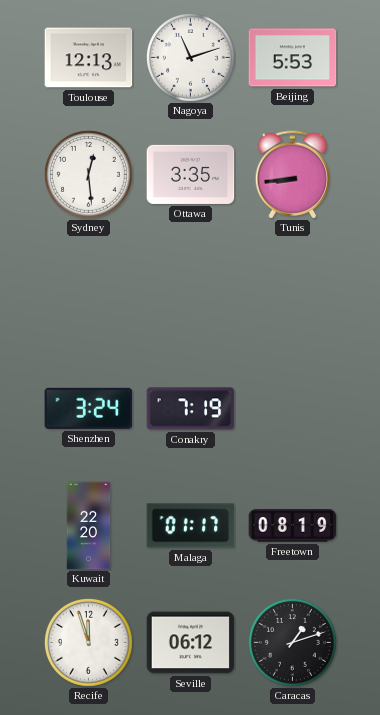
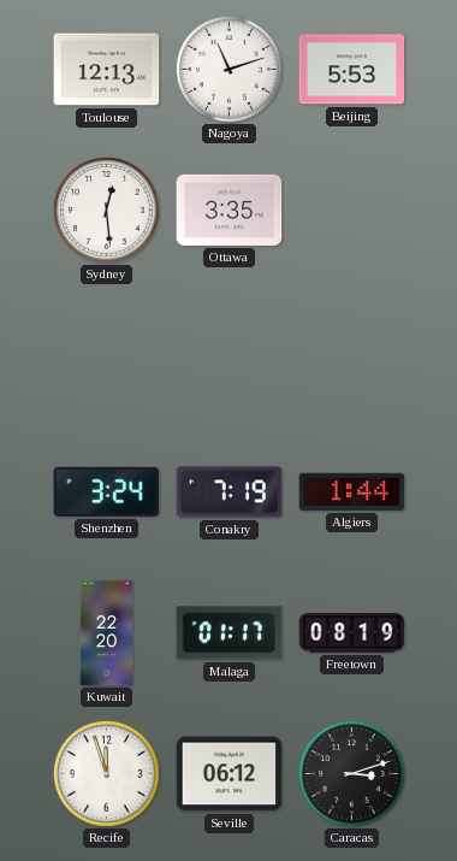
Tunis: 8:44 -> none (292, 175)
Algiers: none -> 1:44 (352, 491)
Caracas: 1:12 -> 3:12 (351, 773)
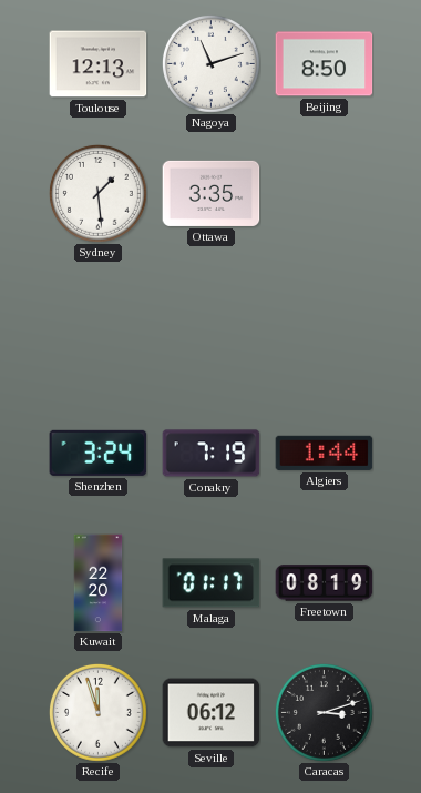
Beijing: 5:53 -> 8:50 (325, 64)
Sydney: 12:29 -> 1:29 (97, 193)
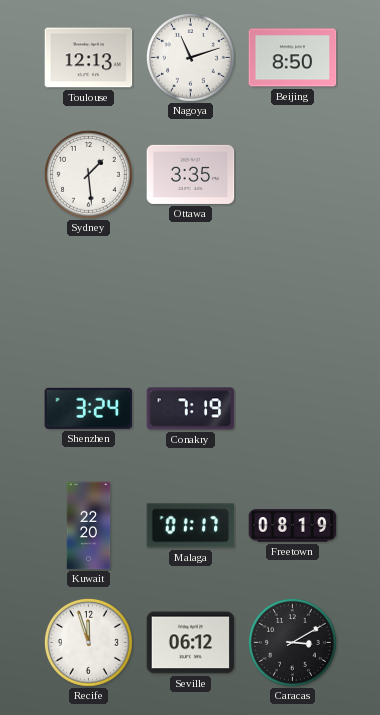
Algiers: 1:44 -> none (325, 453)
Caracas: 3:12 -> 3:10 (292, 642)
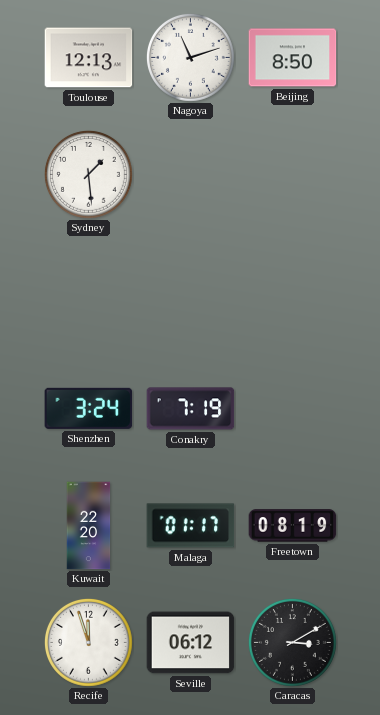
Ottawa: 3:35 -> none (191, 174)
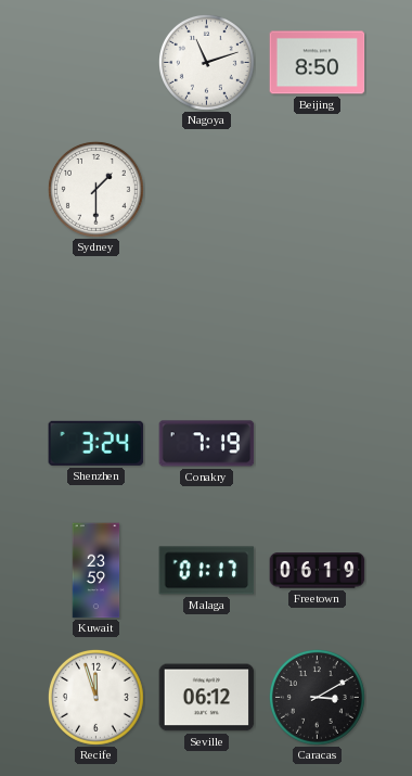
Toulouse: 12:13 -> none (89, 58)
Sydney: 1:29 -> 1:30 (95, 189)
Kuwait: 22:20 -> 23:59 (96, 571)
Freetown: 08:19 -> 06:19 (318, 571)
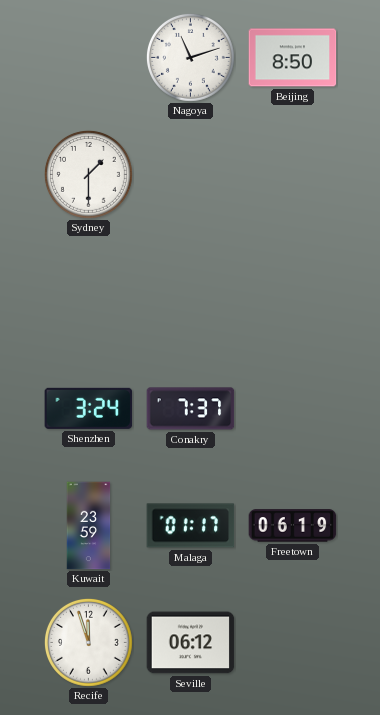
Conakry: 7:19 -> 7:37 (191, 409)
Caracas: 3:10 -> none (317, 697)
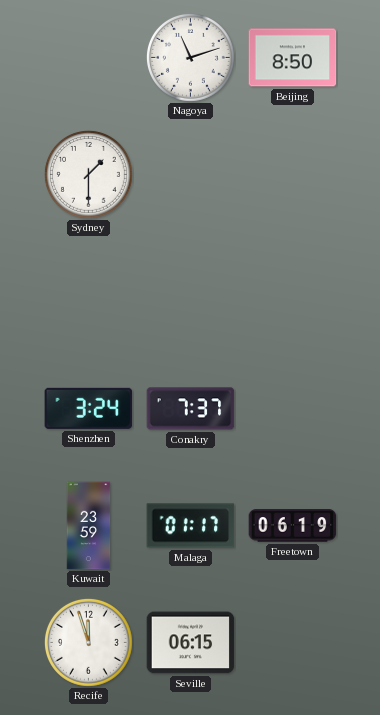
Seville: 06:12 -> 06:15 (191, 643)
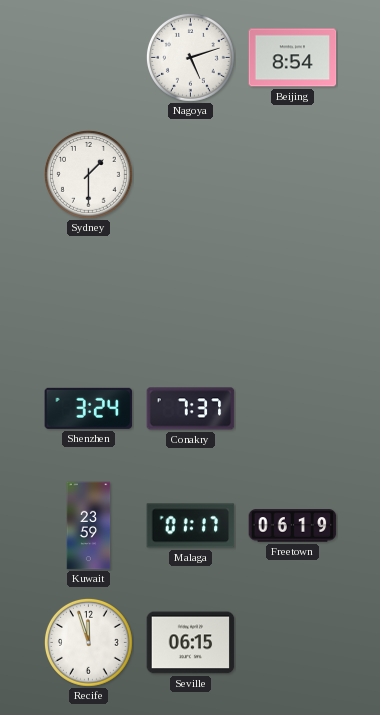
Nagoya: 11:12 -> 5:12 (190, 57)
Beijing: 8:50 -> 8:54 (293, 58)
